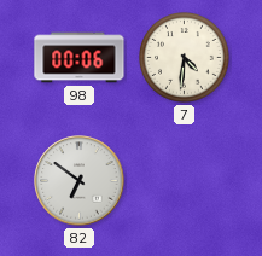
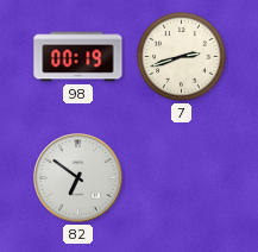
98: 00:06 -> 00:19 (78, 57)
7: 4:31 -> 2:42 (182, 57)
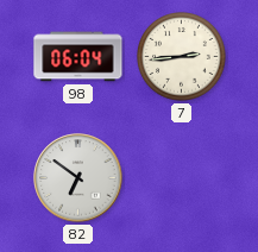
98: 00:19 -> 06:04 (78, 57)
7: 2:42 -> 2:44 (182, 57)
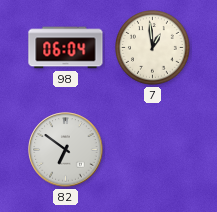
7: 2:44 -> 12:59 (153, 48)
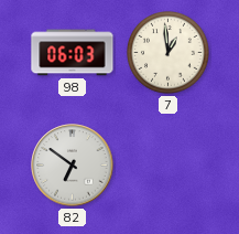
98: 06:04 -> 06:03 (73, 53)
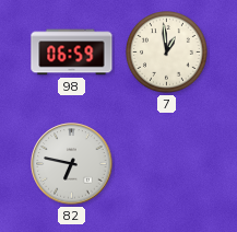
98: 06:03 -> 06:59 (72, 53)
82: 6:51 -> 6:47 (72, 164)
